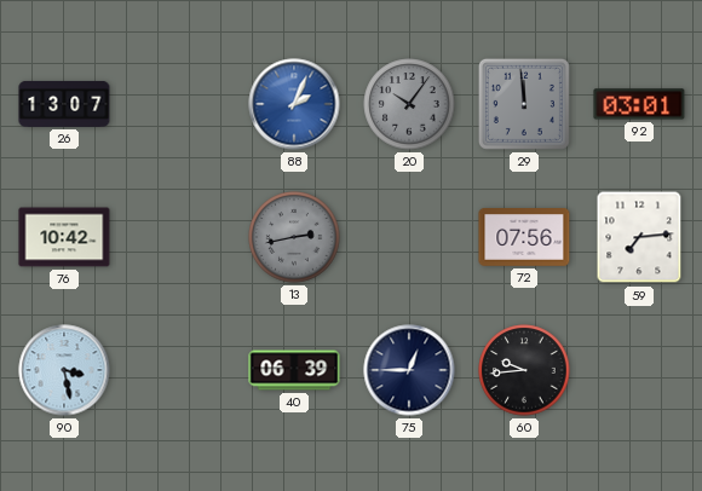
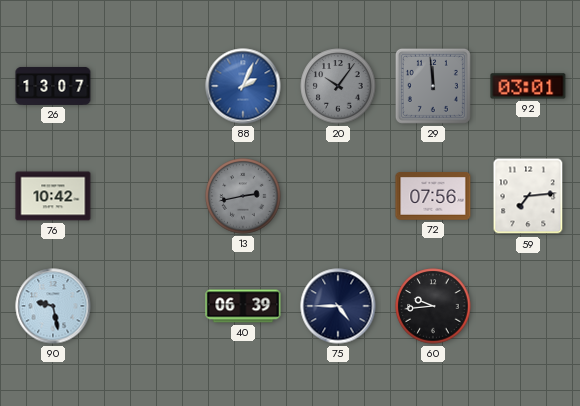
90: 3:28 -> 9:28 (53, 306)
75: 12:45 -> 4:45 (338, 306)
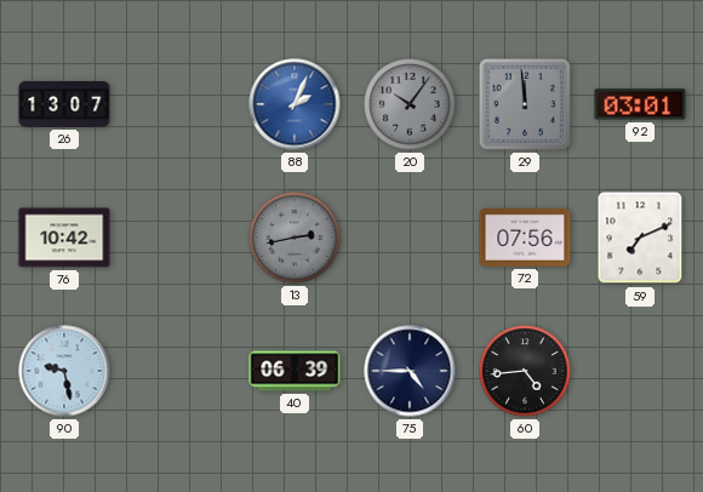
59: 7:14 -> 7:11 (640, 238)
60: 9:44 -> 4:44 (525, 371)
